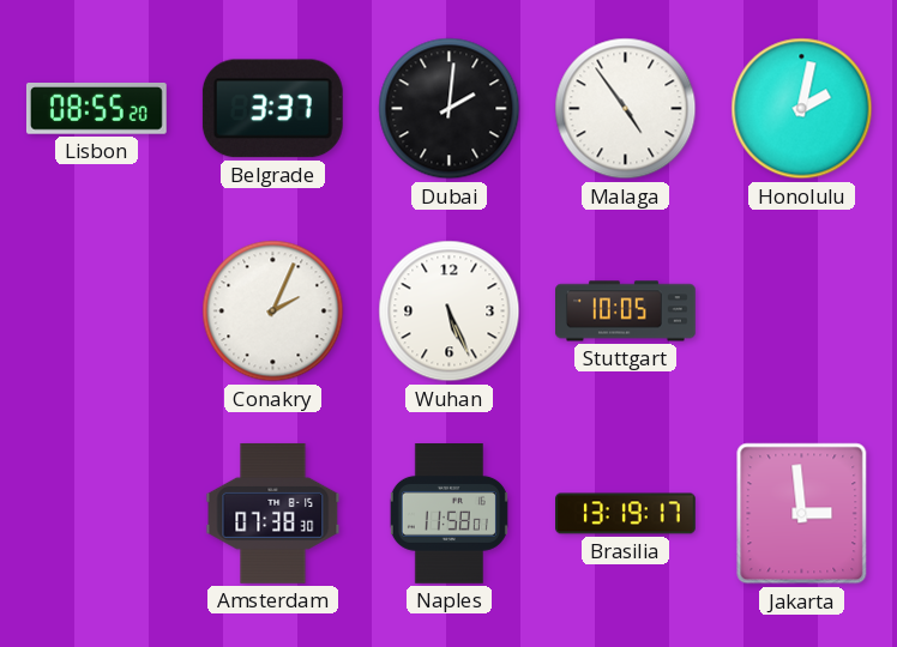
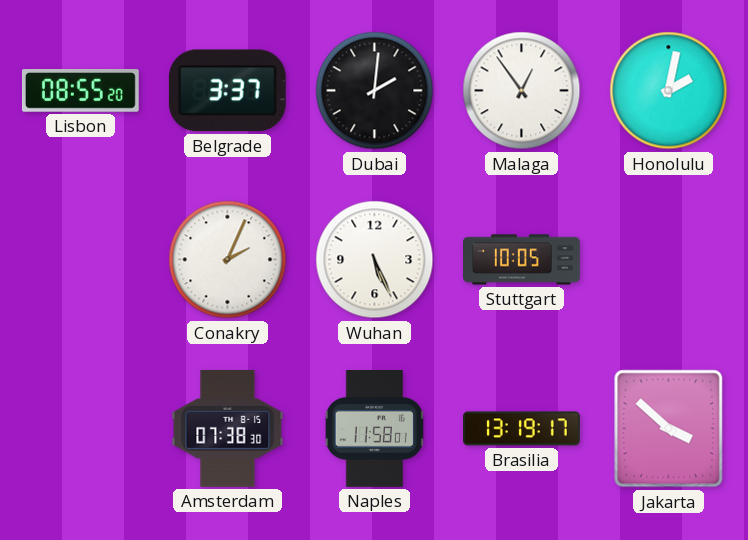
Malaga: 4:54 -> 12:54 (522, 91)
Jakarta: 2:59 -> 3:52 (669, 429)
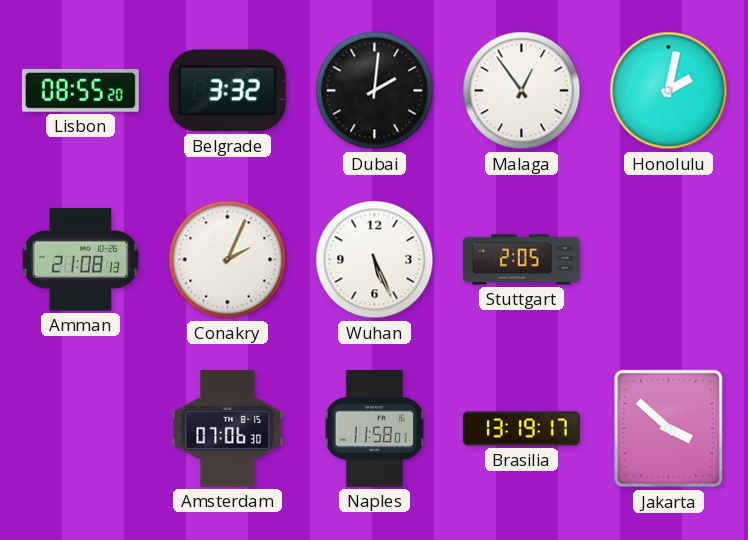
Belgrade: 3:37 -> 3:32 (227, 91)
Amman: none -> 21:08 (80, 260)
Stuttgart: 10:05 -> 2:05 (522, 260)
Amsterdam: 07:38 -> 07:06 (228, 428)
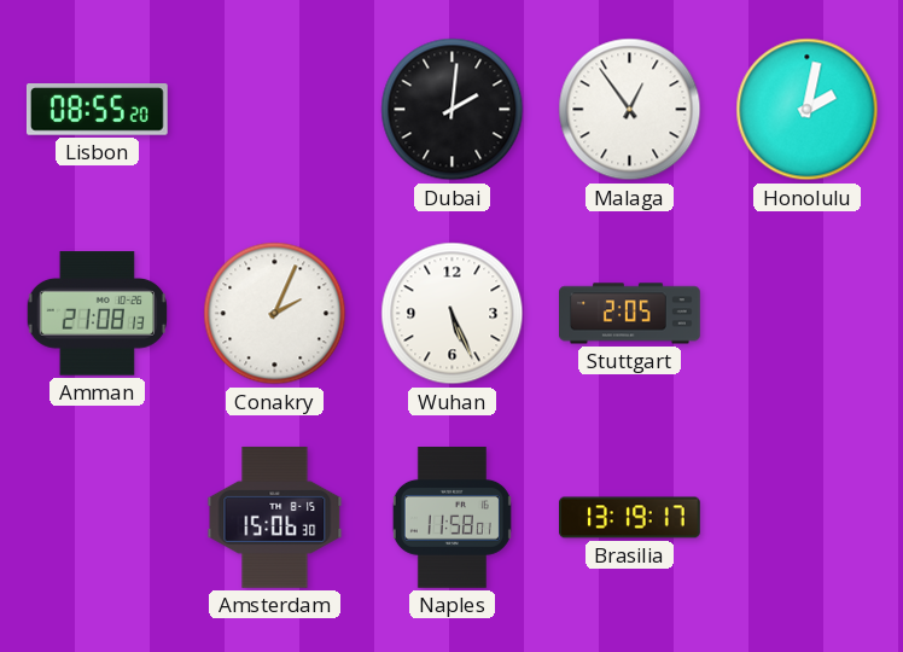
Belgrade: 3:32 -> none (227, 91)
Amsterdam: 07:06 -> 15:06 (275, 517)
Jakarta: 3:52 -> none (669, 429)
